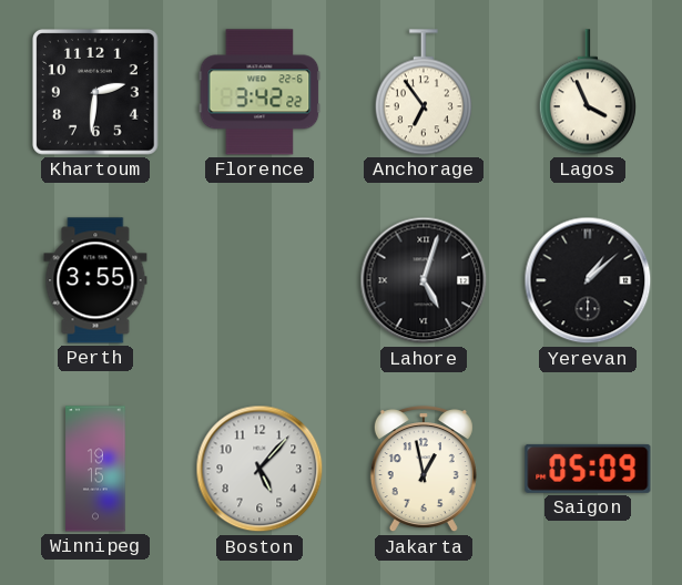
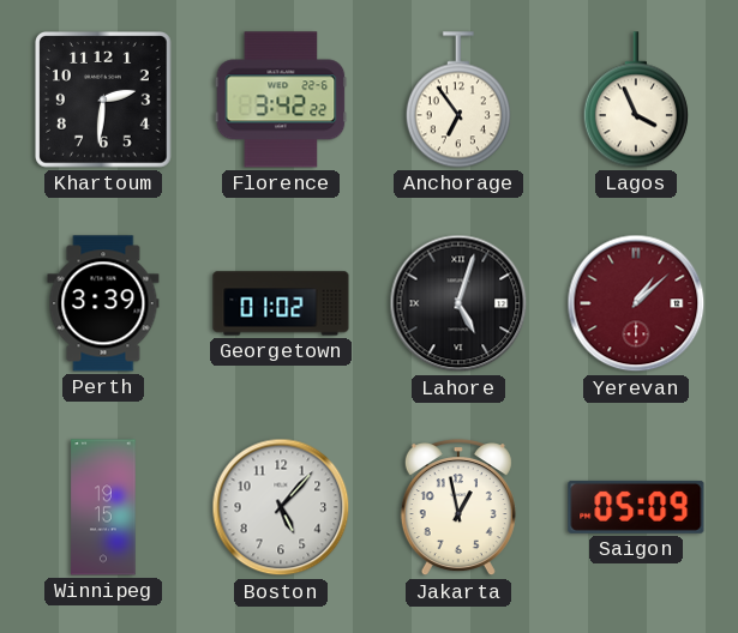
Perth: 3:55 -> 3:39 (103, 303)
Georgetown: none -> 01:02 (281, 303)
Yerevan dial: black -> burgundy (636, 303)
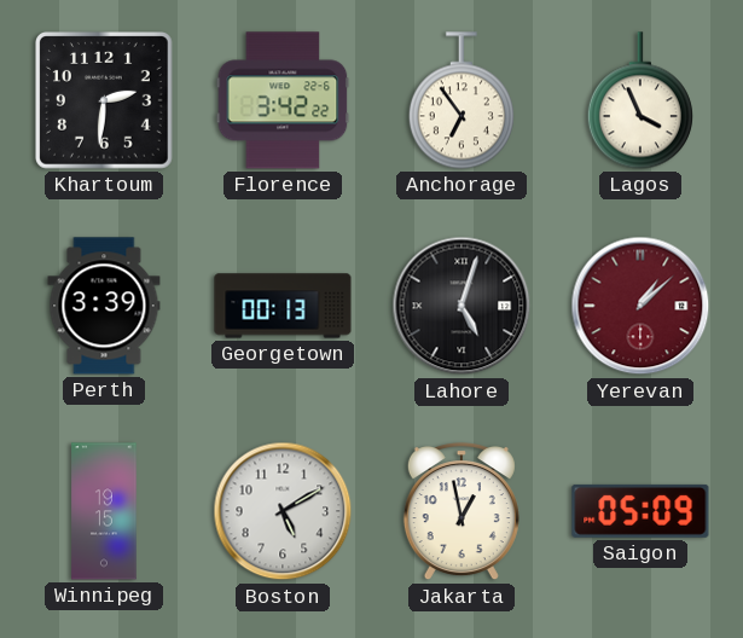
Georgetown: 01:02 -> 00:13 (283, 306)
Boston: 5:07 -> 5:10 (283, 511)
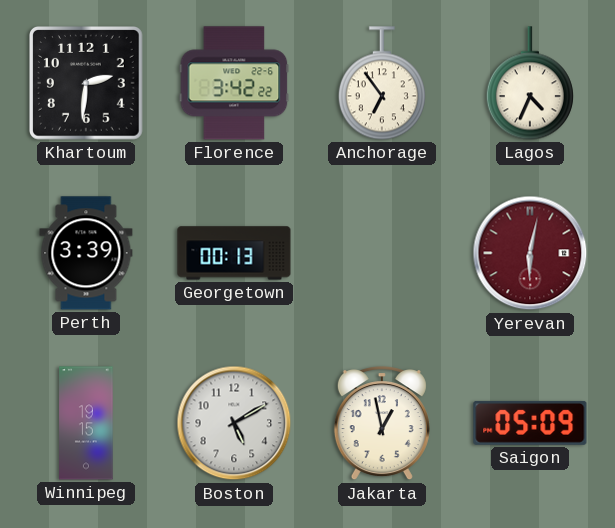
Lagos: 3:56 -> 4:34 (530, 83)
Lahore: 5:03 -> none (462, 306)
Yerevan: 1:08 -> 6:02 (530, 253)
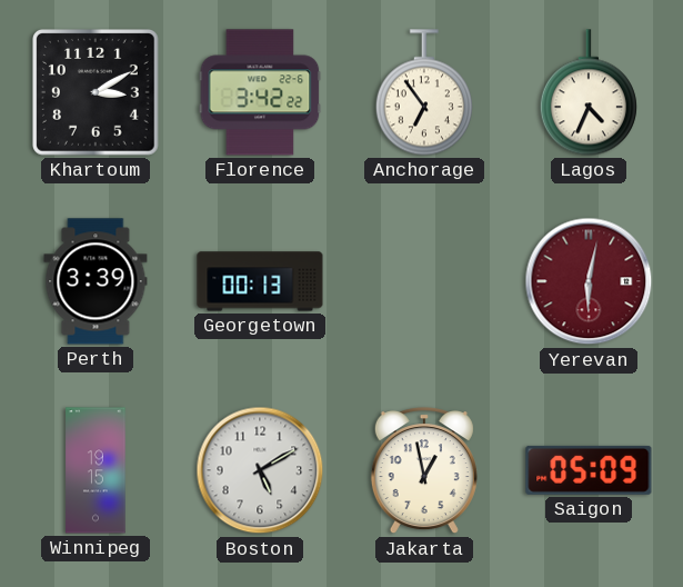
Khartoum: 2:31 -> 3:10 (97, 93)
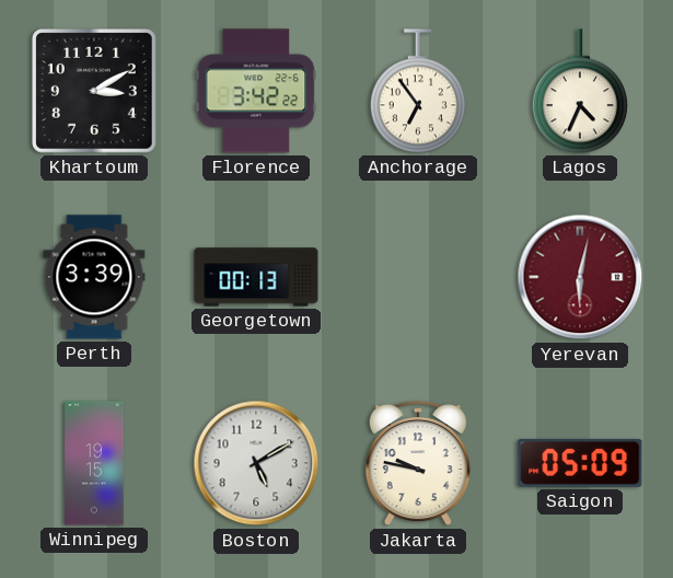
Jakarta: 12:58 -> 9:47 (418, 464)
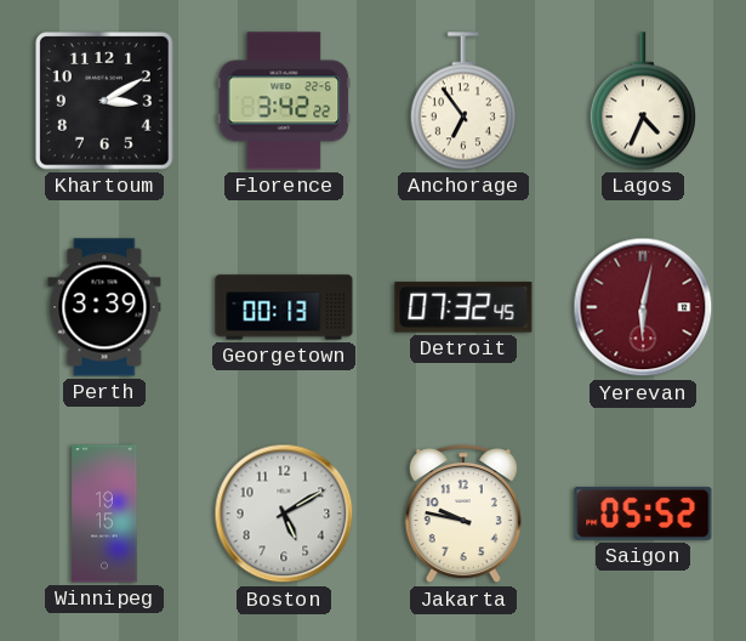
Detroit: none -> 07:32 (463, 307)
Saigon: 05:09 -> 05:52 (643, 514)
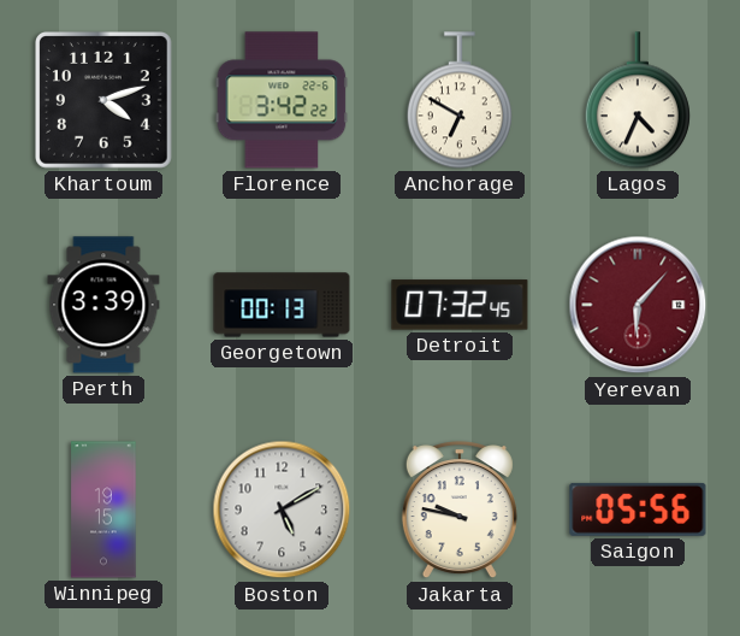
Khartoum: 3:10 -> 4:12 (105, 101)
Anchorage: 6:54 -> 6:50 (460, 100)
Yerevan: 6:02 -> 6:07 (638, 305)
Saigon: 05:52 -> 05:56 (638, 510)
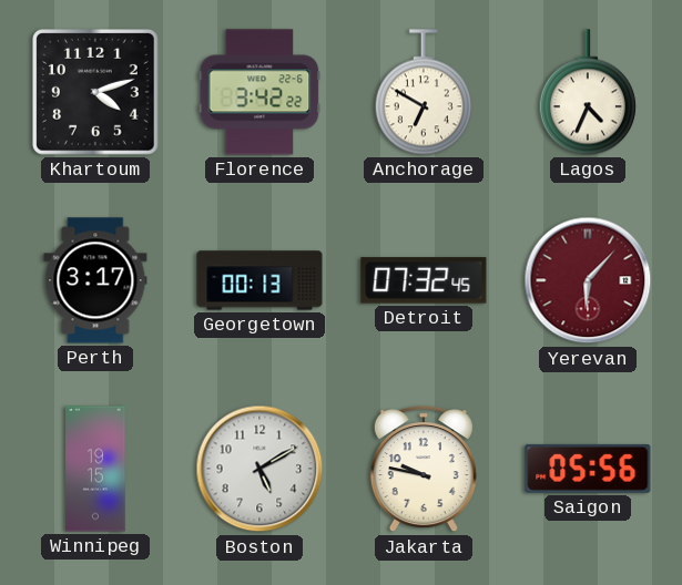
Perth: 3:39 -> 3:17 (95, 280)
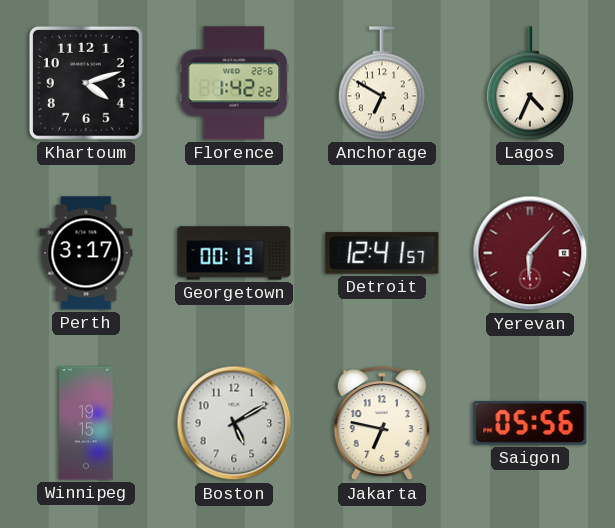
Florence: 3:42 -> 1:42 (234, 83)
Detroit: 07:32 -> 12:41 (382, 253)
Jakarta: 9:47 -> 6:47 (382, 424)
